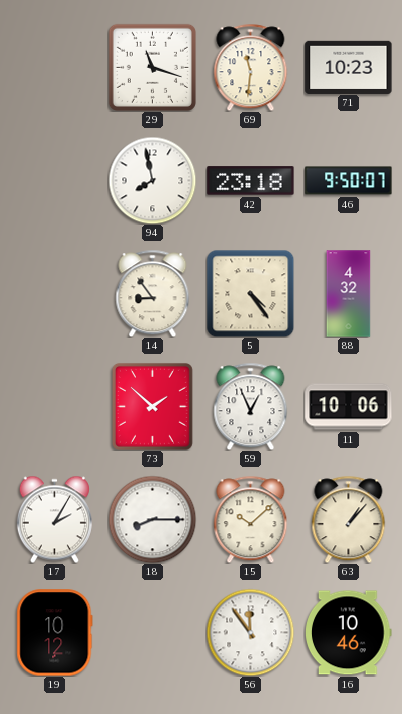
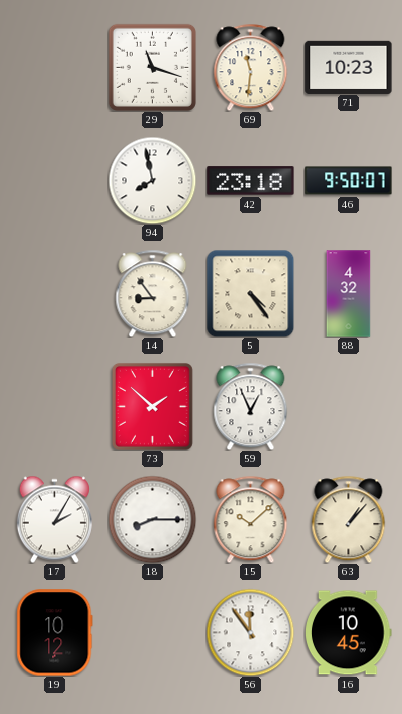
11: 10:06 -> none (349, 407)
16: 10:46 -> 10:45 (349, 633)
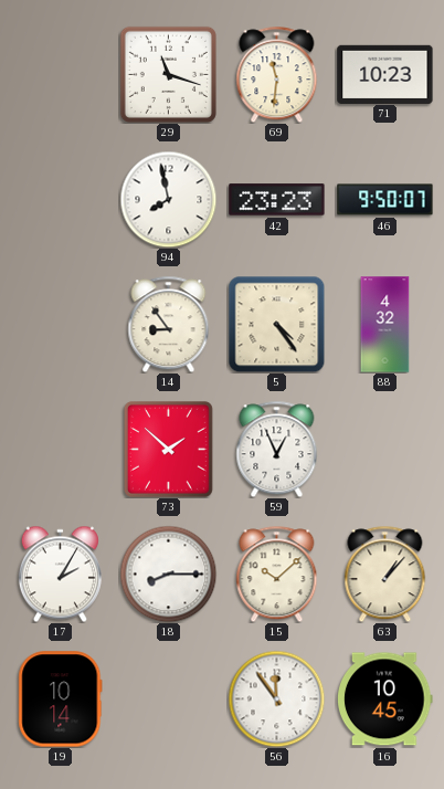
42: 23:18 -> 23:23 (277, 200)
19: 10:12 -> 10:14 (61, 699)
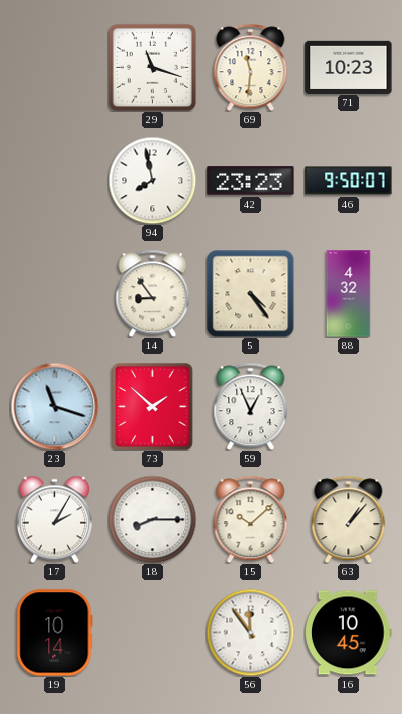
23: none -> 11:18 (54, 406)
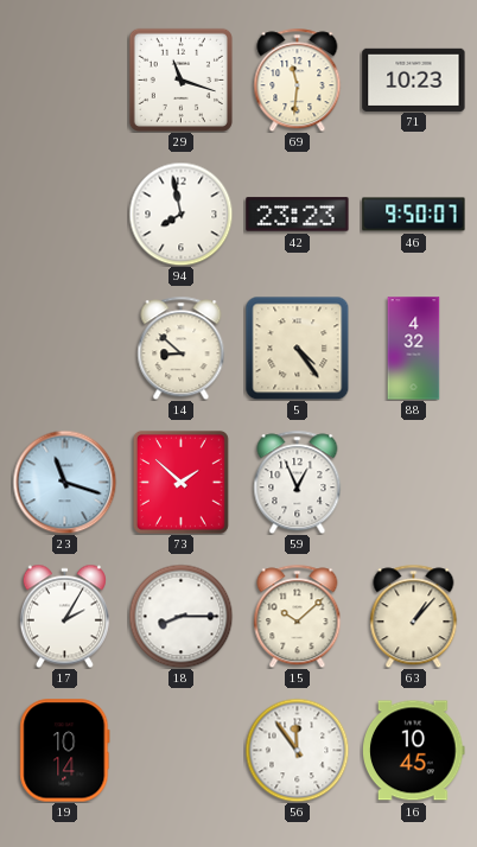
14: 8:54 -> 8:52 (182, 348)
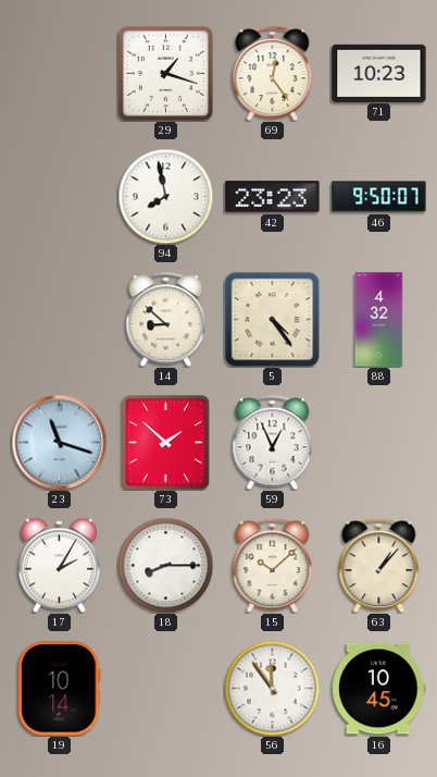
29: 11:18 -> 1:18 (165, 73)
69: 11:31 -> 12:24 (273, 73)
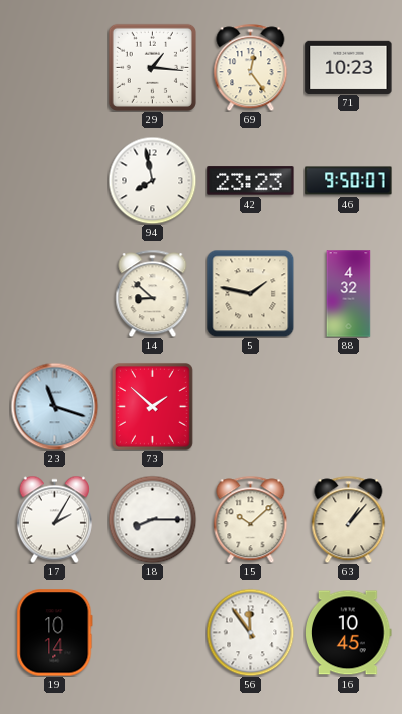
29: 1:18 -> 1:16 (152, 67)
5: 4:24 -> 1:47 (250, 293)
59: 12:56 -> none (273, 442)
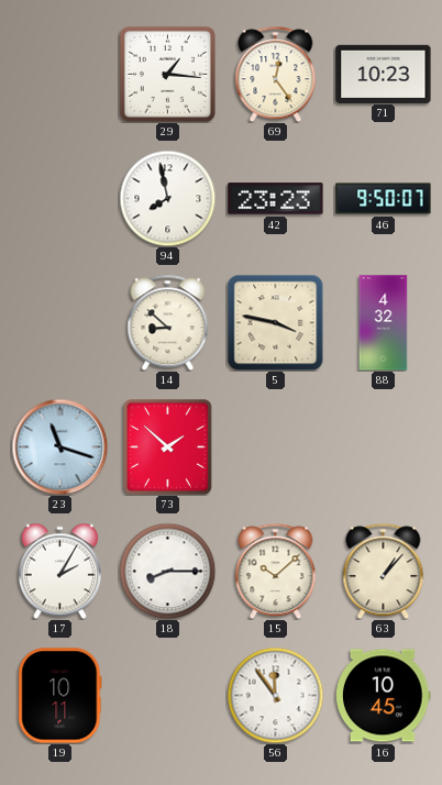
5: 1:47 -> 3:47 (275, 322)
19: 10:14 -> 10:11 (60, 696)
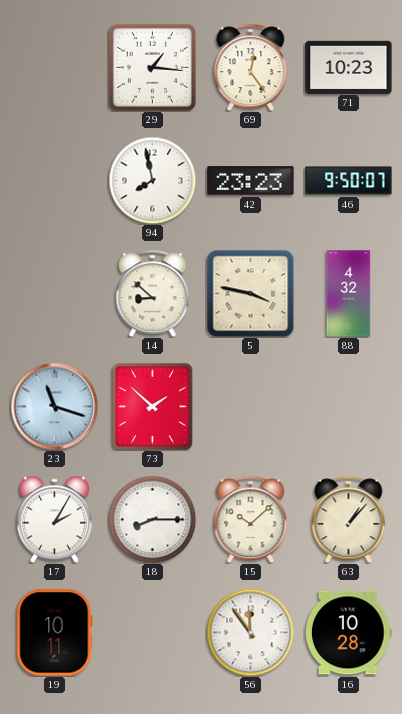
16: 10:45 -> 10:28 (349, 633)
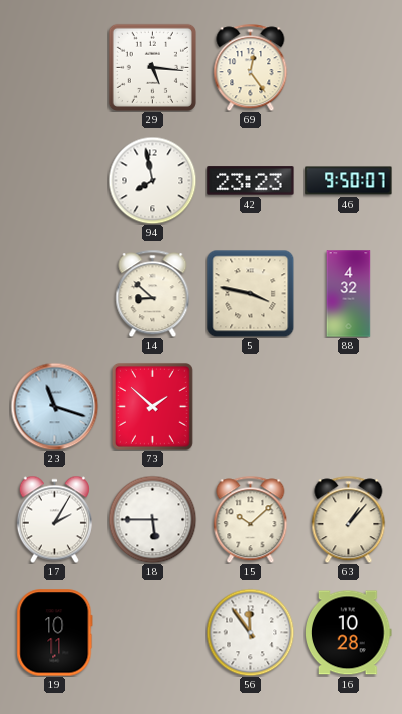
29: 1:16 -> 5:16 (152, 67)
71: 10:23 -> none (349, 67)
18: 8:15 -> 5:45 (152, 519)
